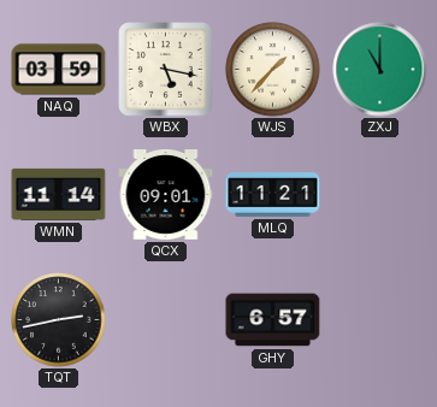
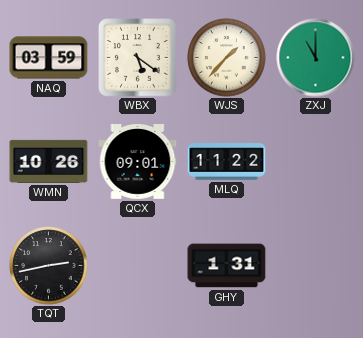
WBX: 5:17 -> 5:21 (138, 58)
WMN: 11:14 -> 10:26 (49, 161)
MLQ: 11:21 -> 11:22 (227, 162)
GHY: 6:57 -> 1:31 (227, 266)
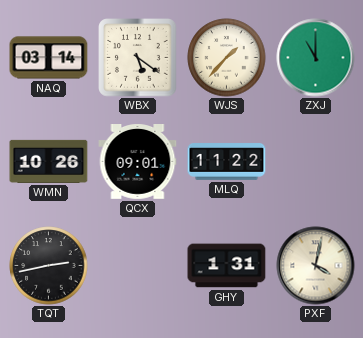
NAQ: 03:59 -> 03:14 (49, 58)
PXF: none -> 4:02 (316, 266)
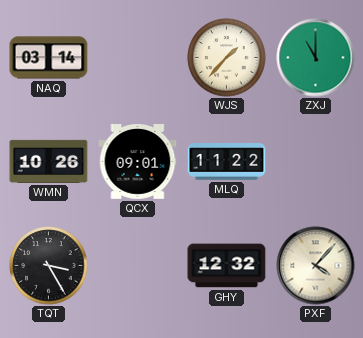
WBX: 5:21 -> none (138, 58)
TQT: 2:43 -> 3:25 (49, 266)
GHY: 1:31 -> 12:32 (227, 266)
PXF: 4:02 -> 4:07 (316, 266)
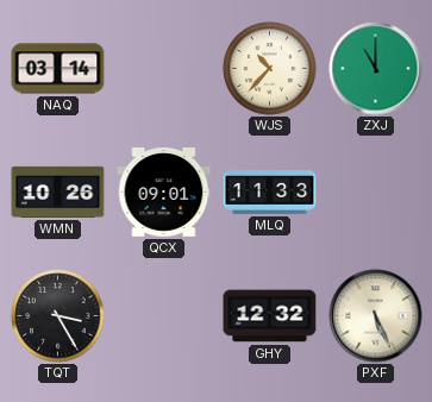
WJS: 1:37 -> 10:37 (270, 69)
MLQ: 11:22 -> 11:33 (270, 193)
PXF: 4:07 -> 5:26 (376, 316)
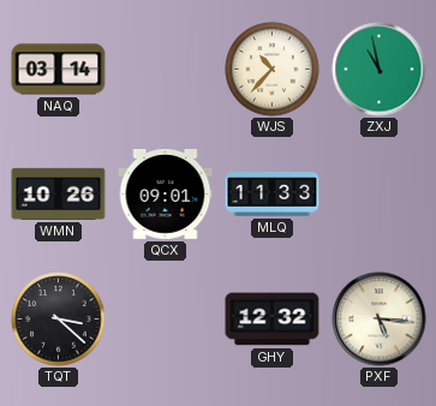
ZXJ: 11:00 -> 10:58 (380, 70)
TQT: 3:25 -> 3:22 (59, 320)
PXF: 5:26 -> 5:16 (380, 320)
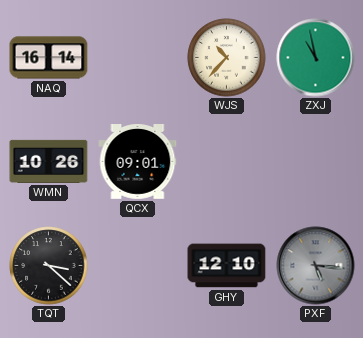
NAQ: 03:14 -> 16:14 (49, 58)
MLQ: 11:33 -> none (273, 195)
GHY: 12:32 -> 12:10 (227, 266)
PXF dial: cream -> grey (316, 266)
